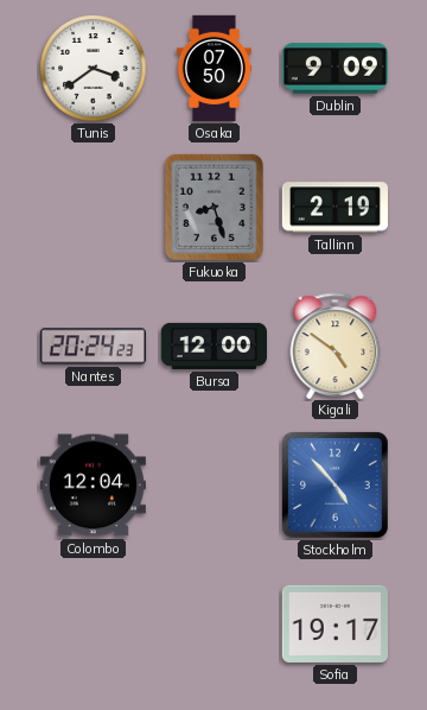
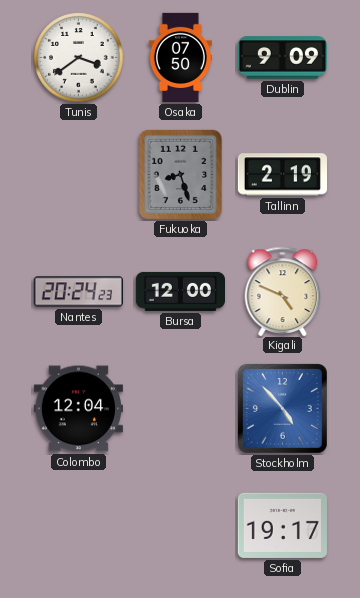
Kigali: 4:51 -> 4:49 (283, 291)
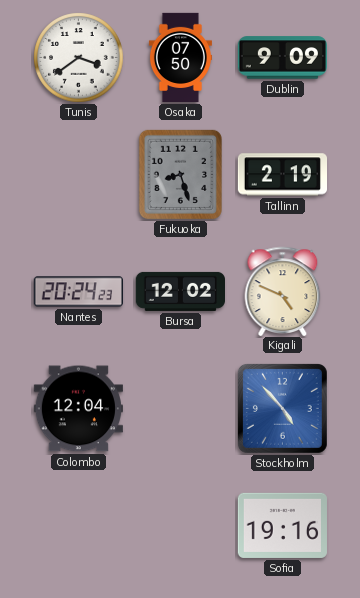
Bursa: 12:00 -> 12:02 (180, 291)
Sofia: 19:17 -> 19:16 (282, 525)
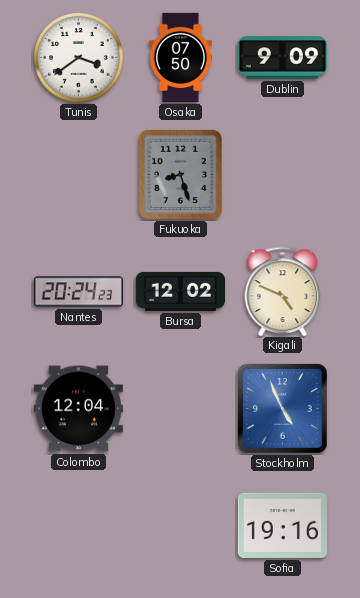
Tallinn: 2:19 -> none (282, 175)
Stockholm: 4:53 -> 4:56 (282, 408)
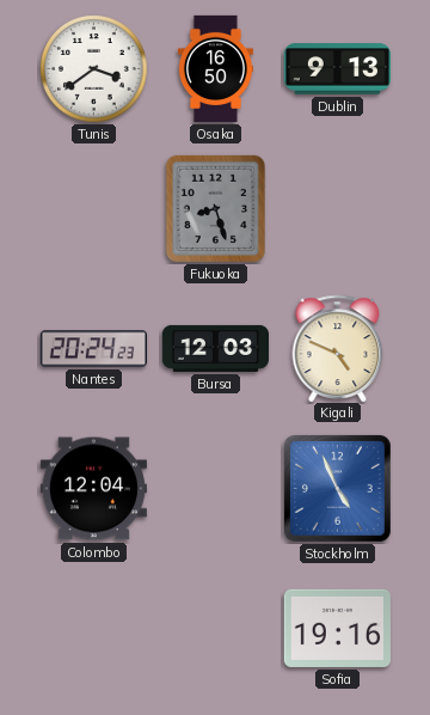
Osaka: 07:50 -> 16:50 (215, 69)
Dublin: 9:09 -> 9:13 (337, 69)
Bursa: 12:02 -> 12:03 (215, 348)
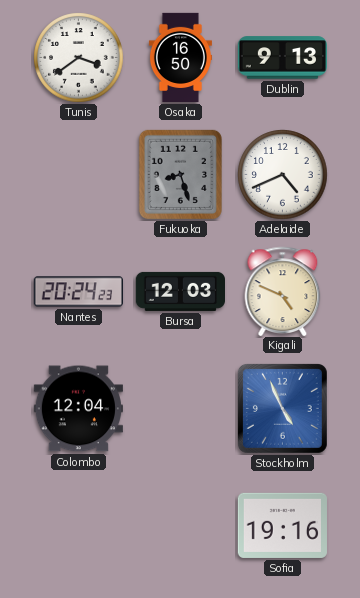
Adelaide: none -> 4:41 (283, 175)
